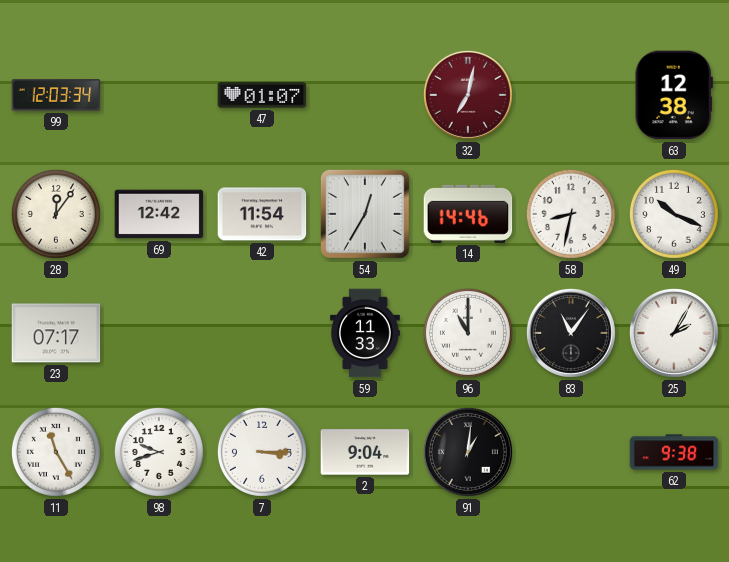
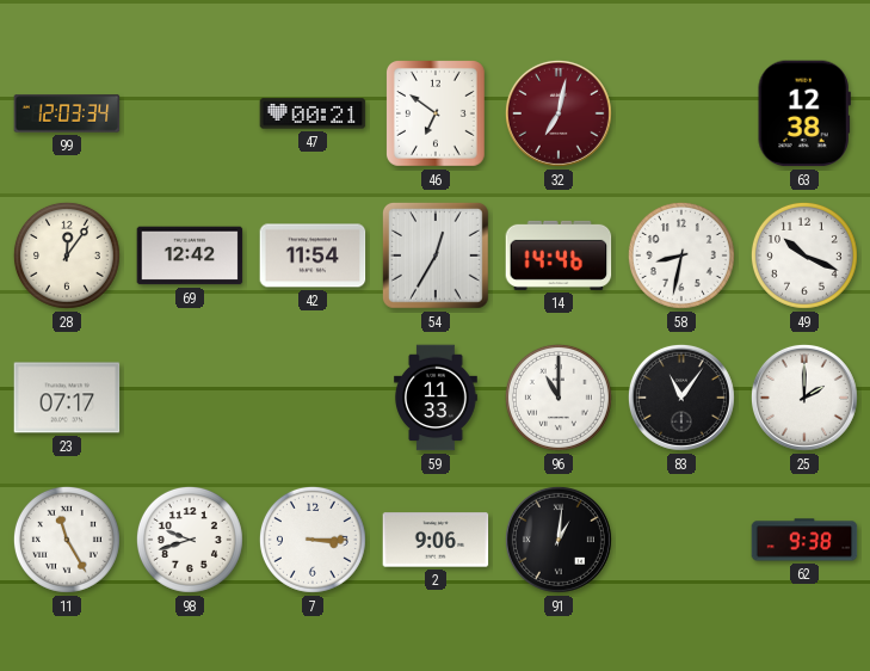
47: 01:07 -> 00:21 (313, 113)
46: none -> 6:51 (437, 115)
25: 2:05 -> 2:00 (804, 398)
2: 9:04 -> 9:06 (436, 540)
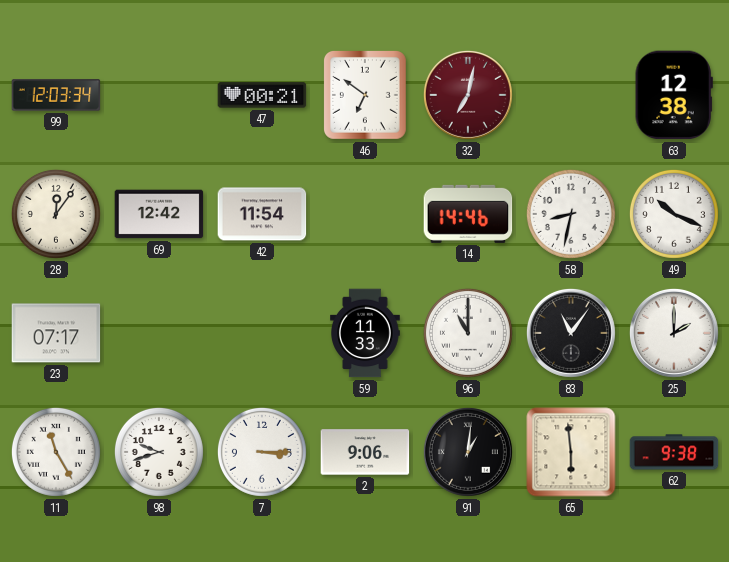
54: 12:35 -> none (436, 256)
65: none -> 5:59 (571, 452)
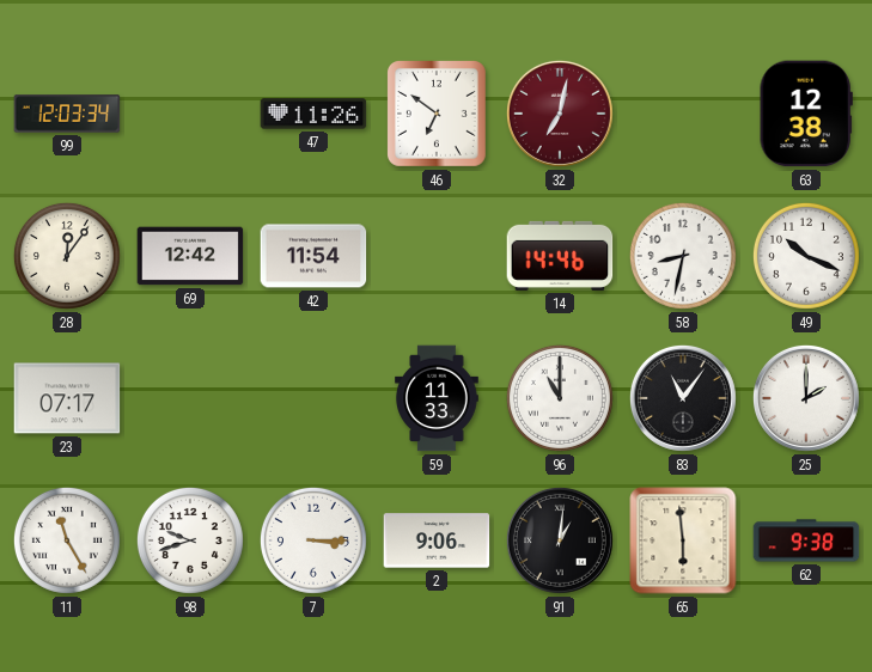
47: 00:21 -> 11:26 (313, 114)
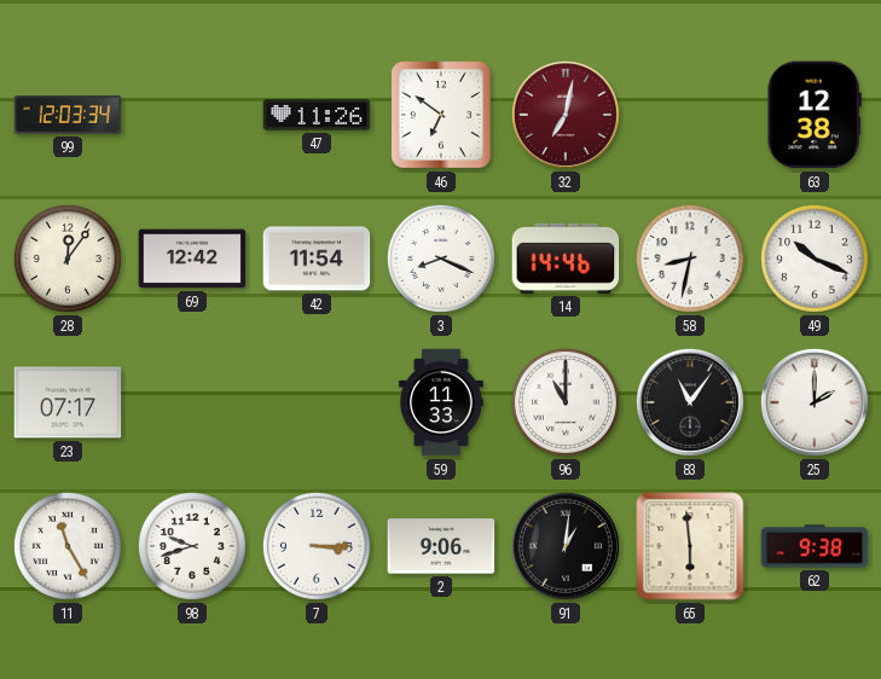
3: none -> 8:19 (441, 259)
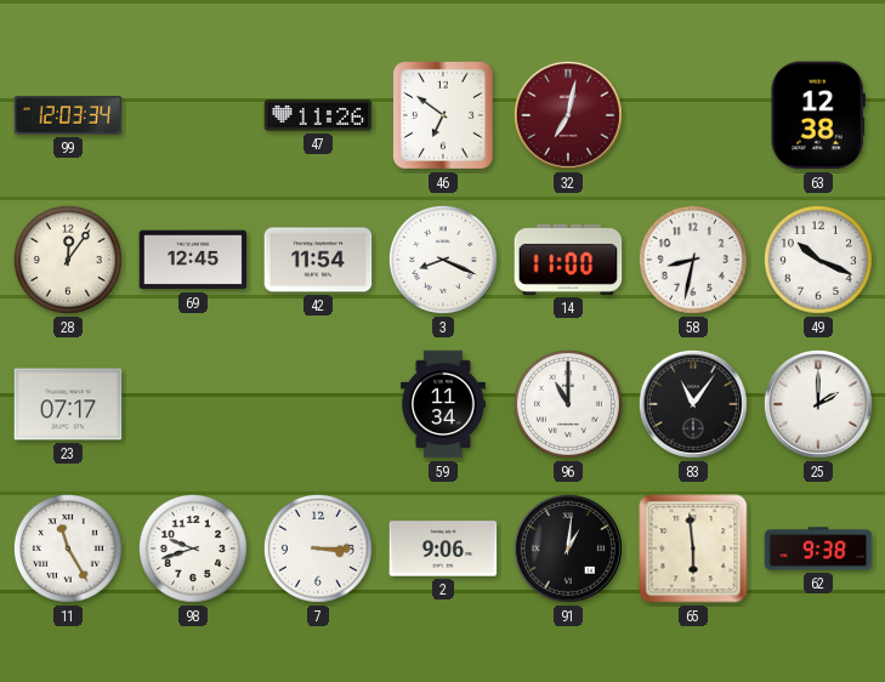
69: 12:42 -> 12:45 (193, 260)
14: 14:46 -> 11:00 (568, 260)
59: 11:33 -> 11:34 (444, 404)
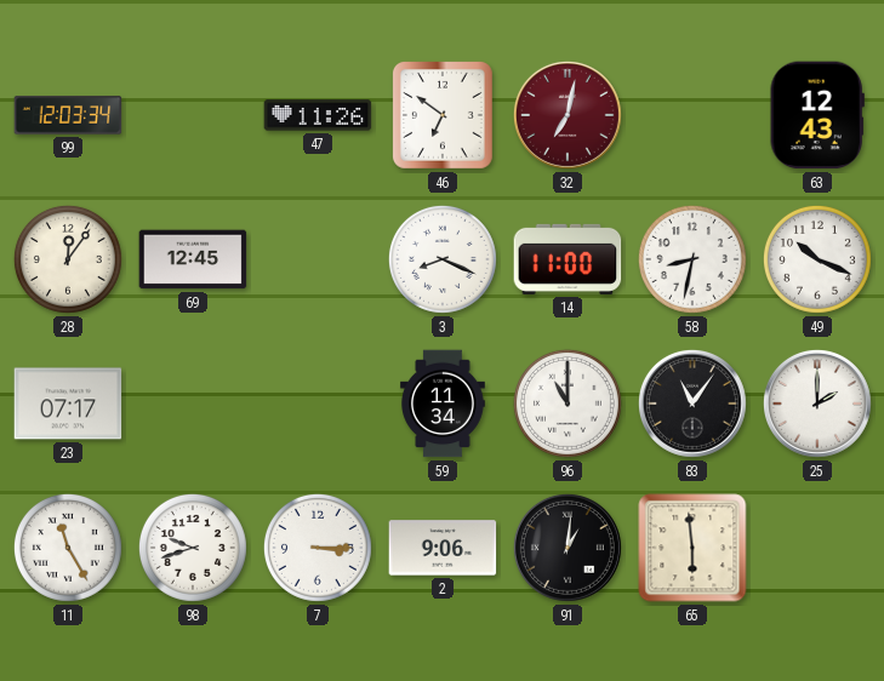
63: 12:38 -> 12:43 (817, 115)
42: 11:54 -> none (318, 260)
62: 9:38 -> none (818, 549)
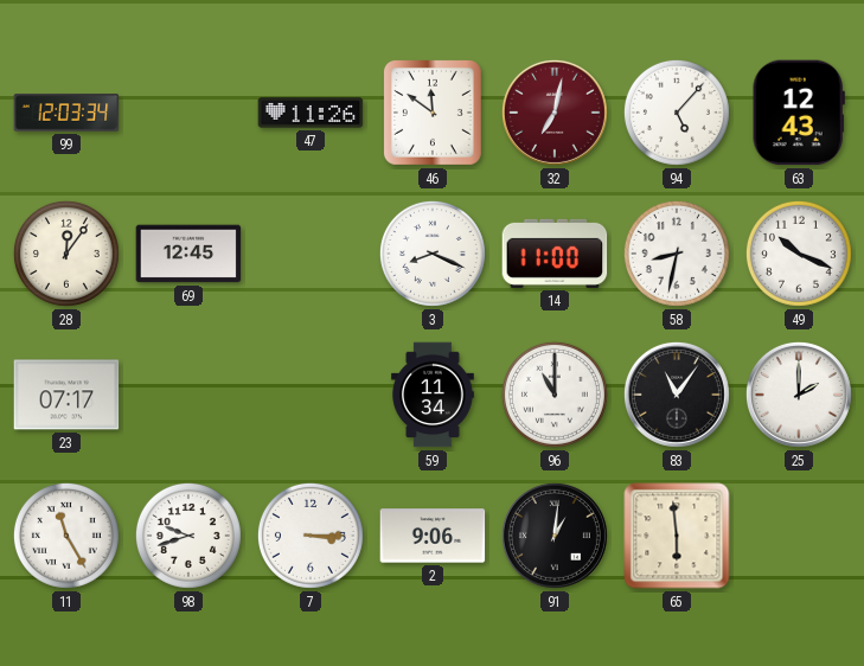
46: 6:51 -> 11:51 (434, 114)
94: none -> 5:07 (677, 113)
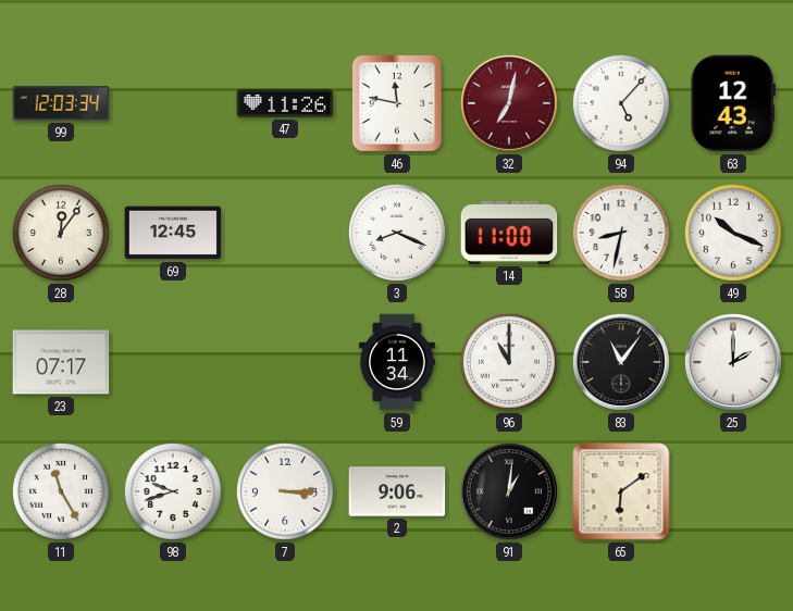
46: 11:51 -> 11:47 (398, 104)
65: 5:59 -> 6:09 (621, 491)
